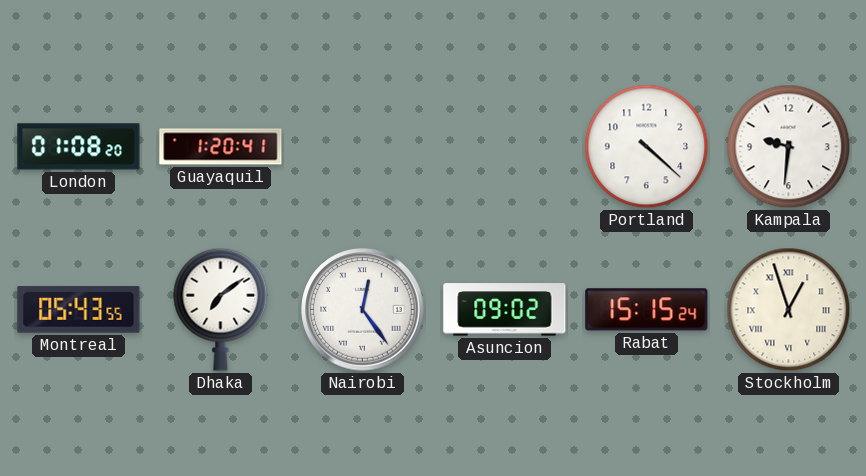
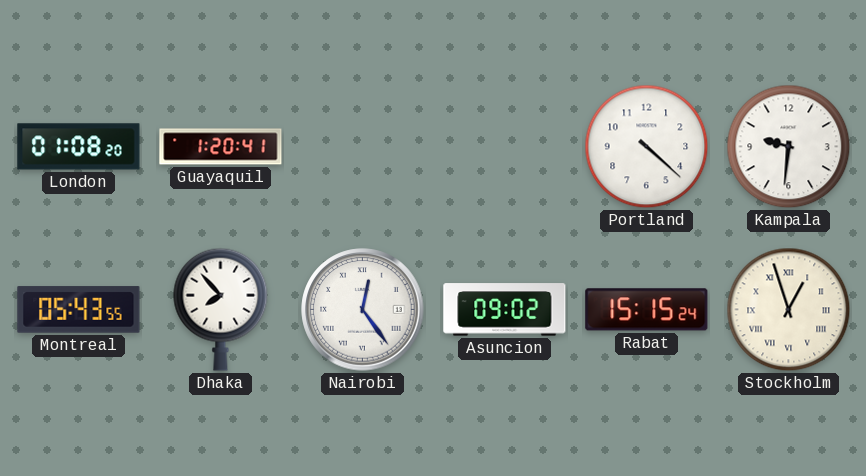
Dhaka: 7:09 -> 7:53 (221, 309)
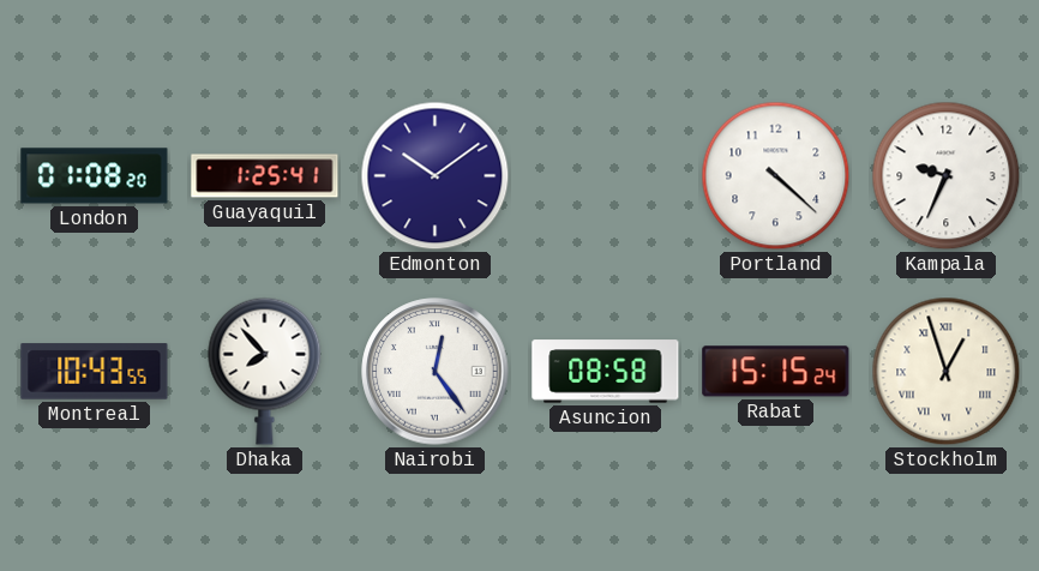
Guayaquil: 1:20 -> 1:25 (265, 176)
Edmonton: none -> 10:09 (436, 176)
Kampala: 9:31 -> 9:34 (947, 176)
Montreal: 05:43 -> 10:43 (95, 372)
Asuncion: 09:02 -> 08:58 (606, 372)
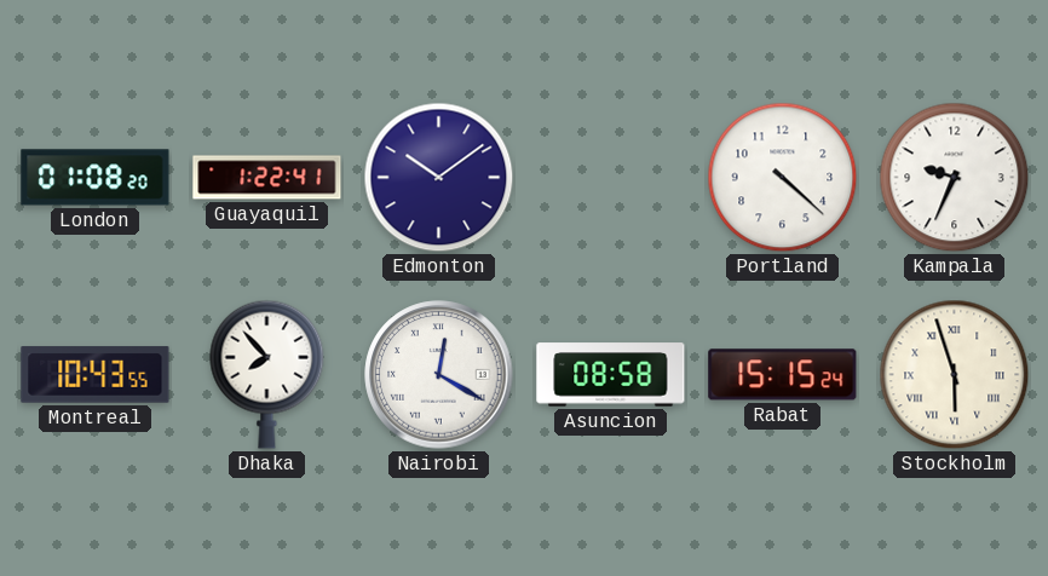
Guayaquil: 1:25 -> 1:22 (267, 178)
Nairobi: 12:24 -> 12:20 (439, 375)
Stockholm: 12:57 -> 5:57 (955, 375)
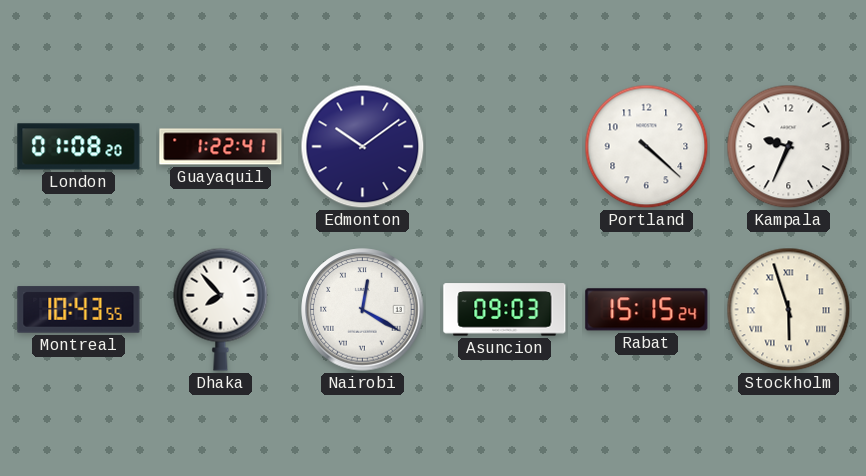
Asuncion: 08:58 -> 09:03 (505, 310)
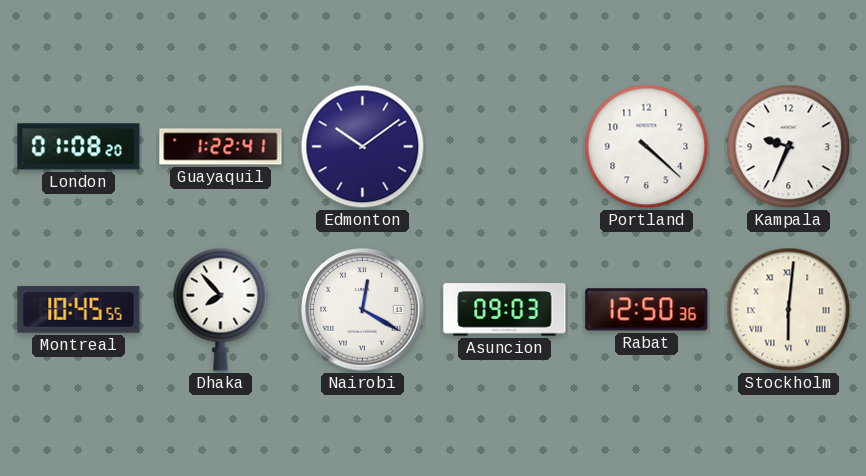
Montreal: 10:43 -> 10:45 (79, 310)
Rabat: 15:15 -> 12:50 (647, 310)
Stockholm: 5:57 -> 6:01 (789, 310)
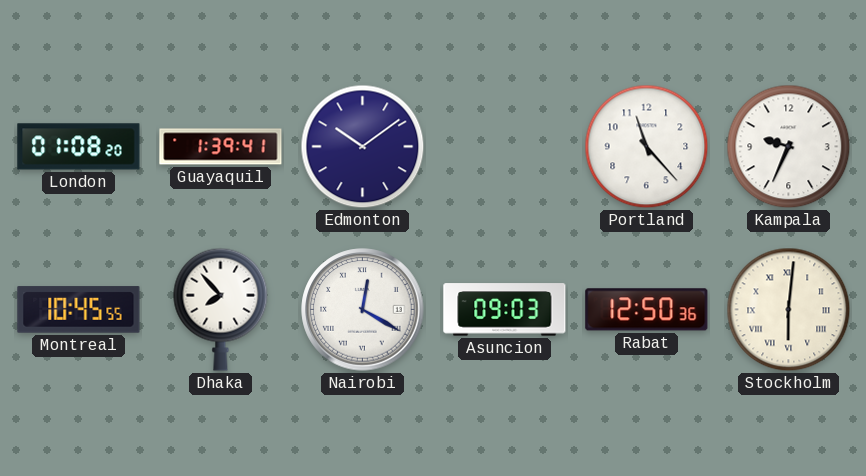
Guayaquil: 1:22 -> 1:39 (221, 147)
Portland: 4:22 -> 11:23 (647, 147)
